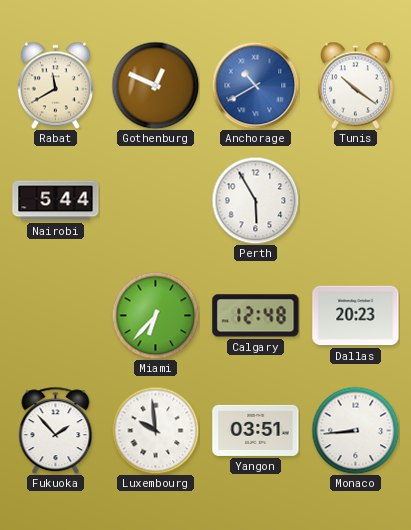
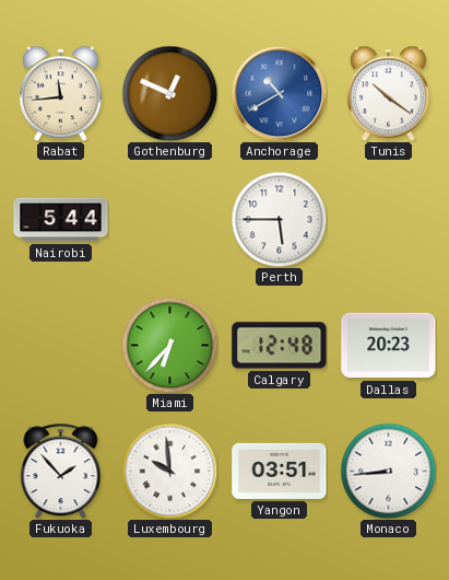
Rabat: 11:40 -> 11:44 (60, 93)
Perth: 5:55 -> 5:45 (279, 219)
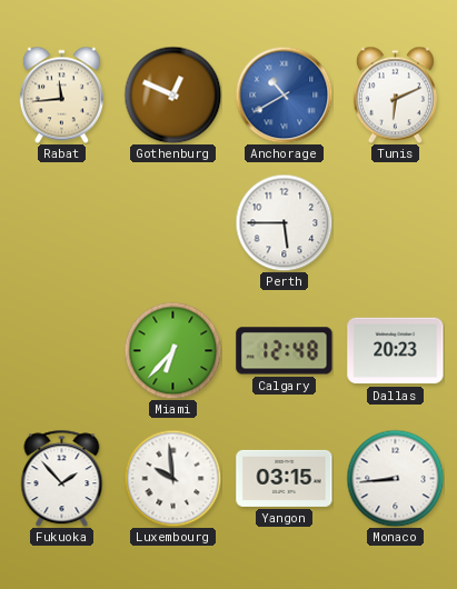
Tunis: 10:21 -> 6:11 (395, 94)
Nairobi: 5:44 -> none (61, 220)
Yangon: 03:51 -> 03:15 (285, 478)
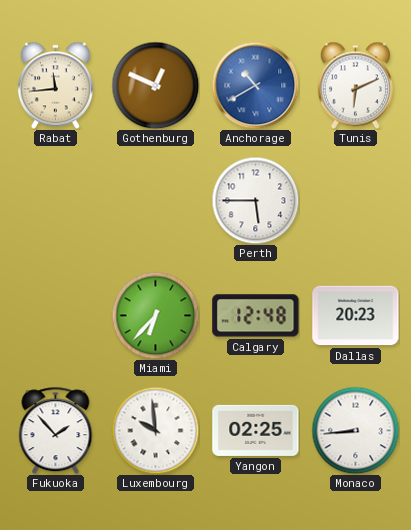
Yangon: 03:15 -> 02:25 (256, 430)
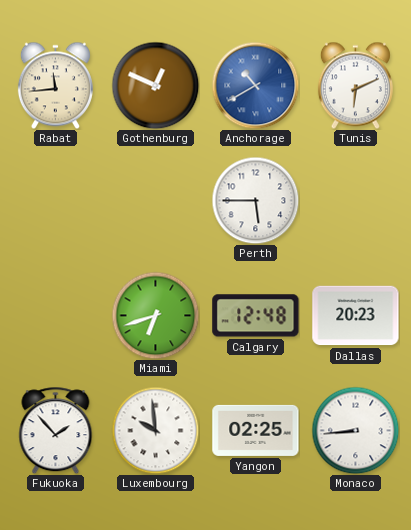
Miami: 6:37 -> 6:42 (155, 315)
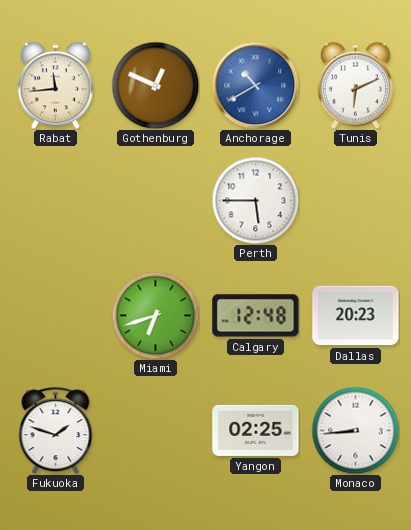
Fukuoka: 1:53 -> 1:48 (56, 430)
Luxembourg: 9:59 -> none (155, 430)
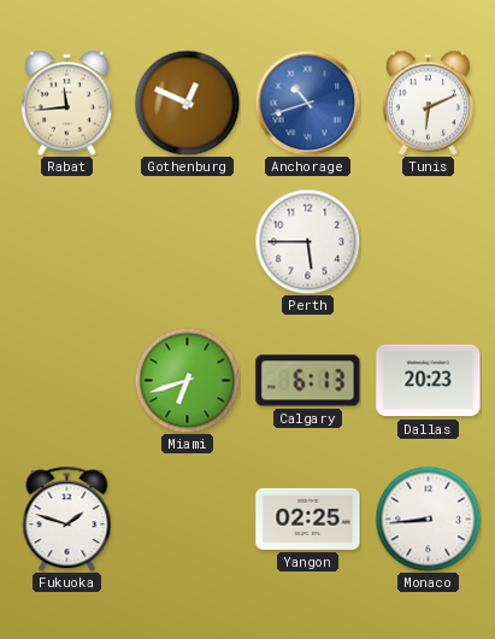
Anchorage: 10:40 -> 10:42 (307, 102)
Calgary: 12:48 -> 6:13 (308, 381)
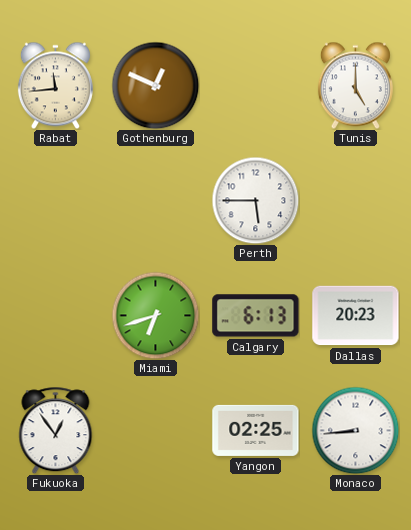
Anchorage: 10:42 -> none (307, 102)
Tunis: 6:11 -> 5:00 (355, 85)
Fukuoka: 1:48 -> 12:54 (56, 430)
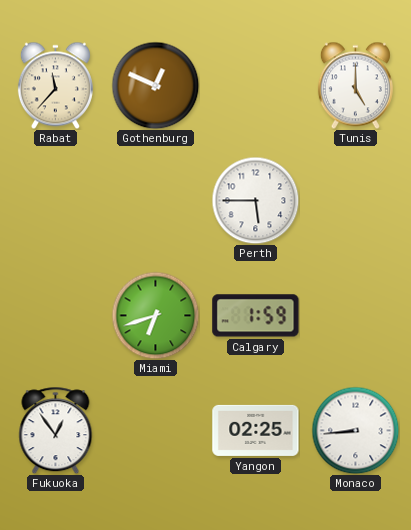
Rabat: 11:44 -> 11:37 (55, 85)
Calgary: 6:13 -> 1:59 (256, 316)
Dallas: 20:23 -> none (356, 316)
